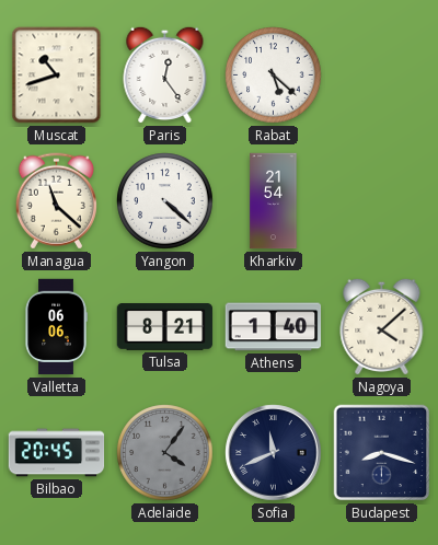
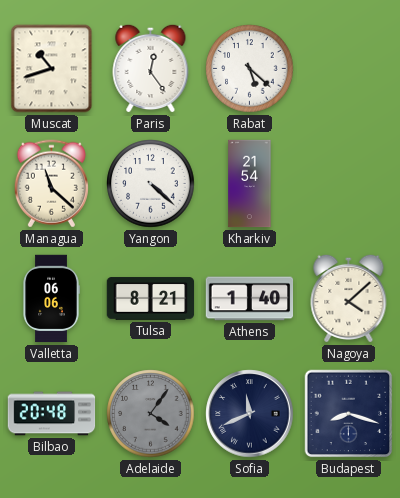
Bilbao: 20:45 -> 20:48 (52, 414)
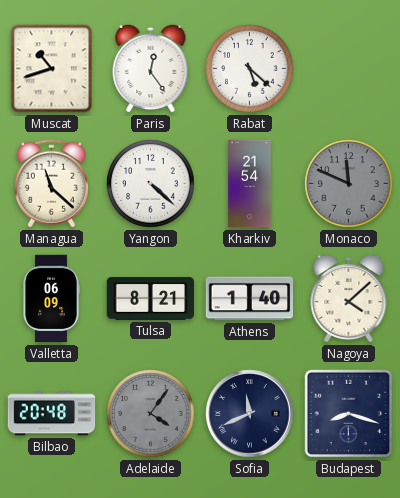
Monaco: none -> 11:49 (349, 184)
Valletta: 06:06 -> 06:09 (51, 299)
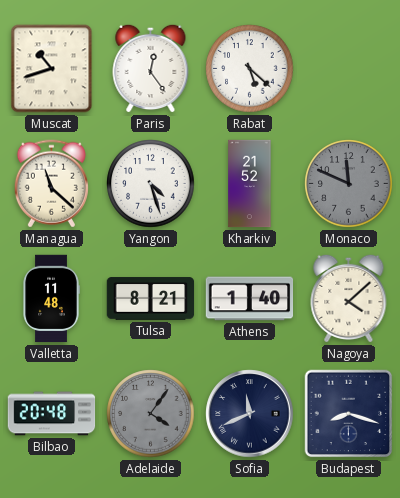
Yangon: 4:22 -> 4:27 (151, 184)
Kharkiv: 21:54 -> 21:52 (250, 184)
Valletta: 06:09 -> 11:48 (51, 299)
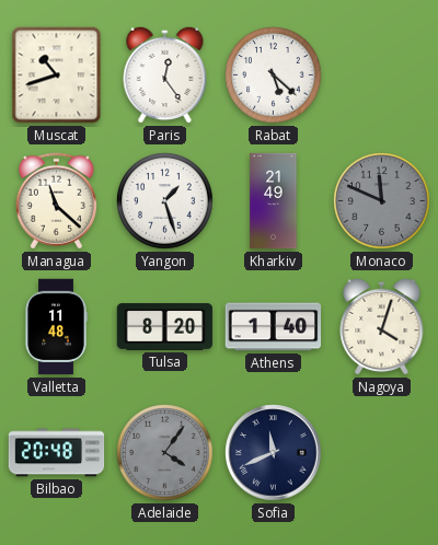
Yangon: 4:27 -> 1:27 (165, 201)
Kharkiv: 21:52 -> 21:49 (274, 201)
Tulsa: 8:21 -> 8:20 (165, 327)
Nagoya: 4:08 -> 4:03 (382, 326)
Budapest: 8:18 -> none (349, 414)
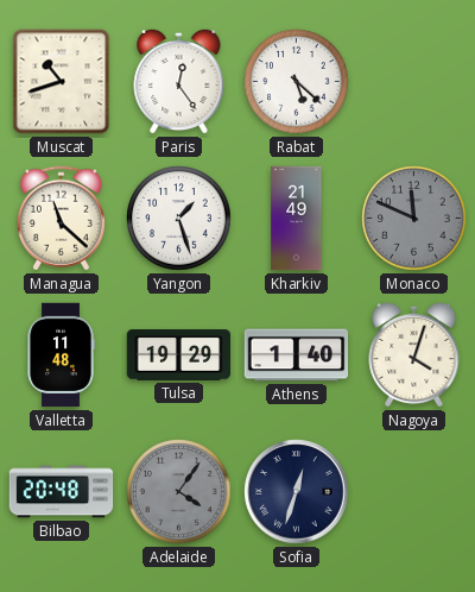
Tulsa: 8:20 -> 19:29 (179, 355)
Sofia: 11:41 -> 12:33 (297, 492)
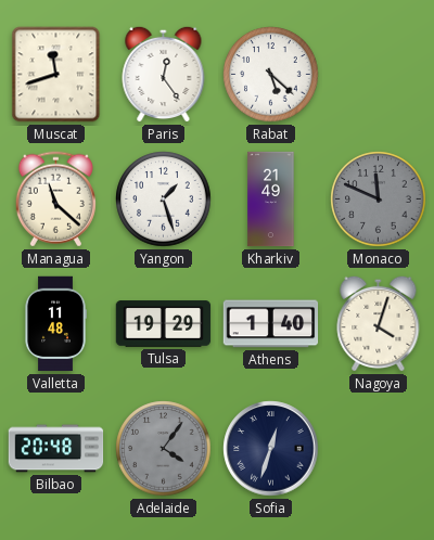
Muscat: 10:42 -> 11:42 (56, 75)
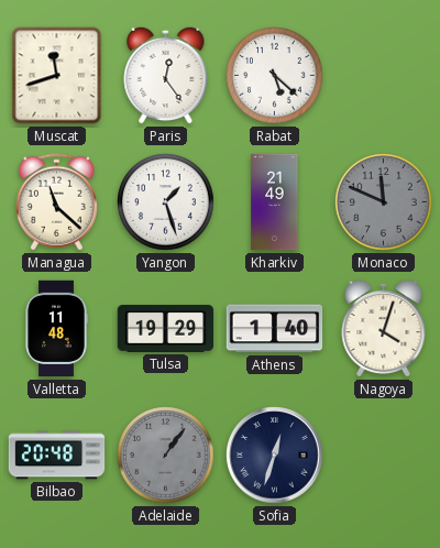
Adelaide: 4:06 -> 1:06 (166, 456)
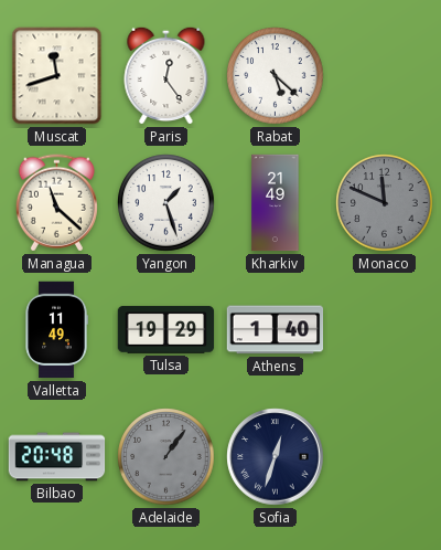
Valletta: 11:48 -> 11:49 (56, 330)
Nagoya: 4:03 -> none (384, 328)
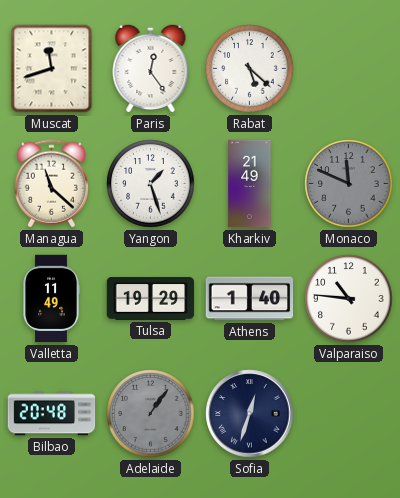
Valparaiso: none -> 10:46 (349, 299)
